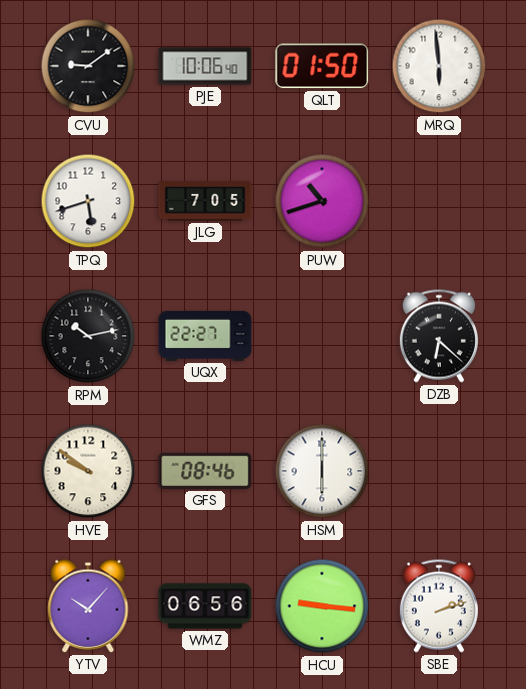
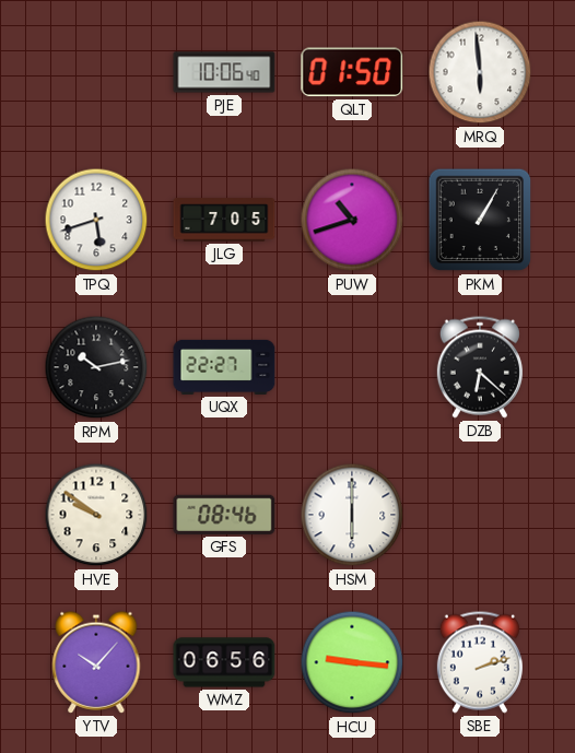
CVU: 9:09 -> none (88, 66)
PKM: none -> 1:05 (480, 220)
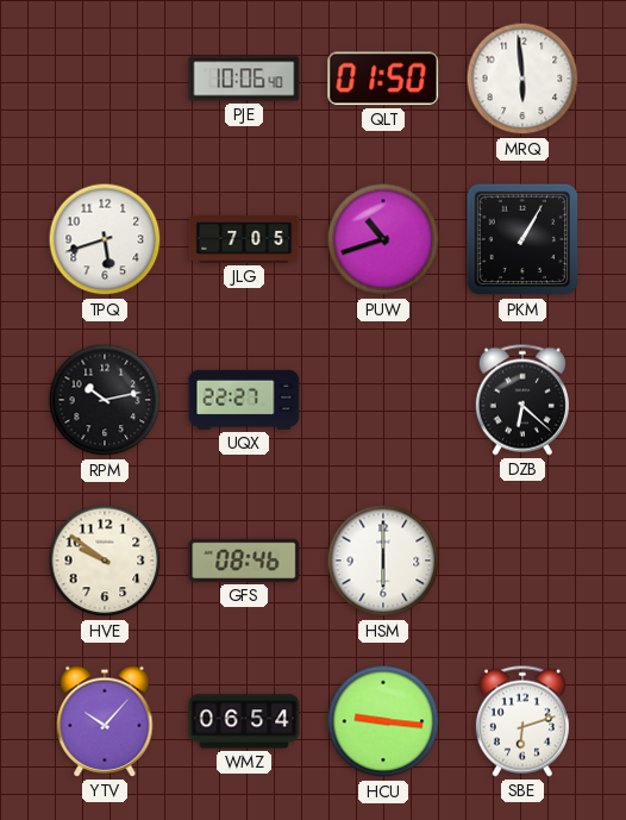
WMZ: 06:56 -> 06:54 (244, 721)
SBE: 2:12 -> 6:12 (522, 721)
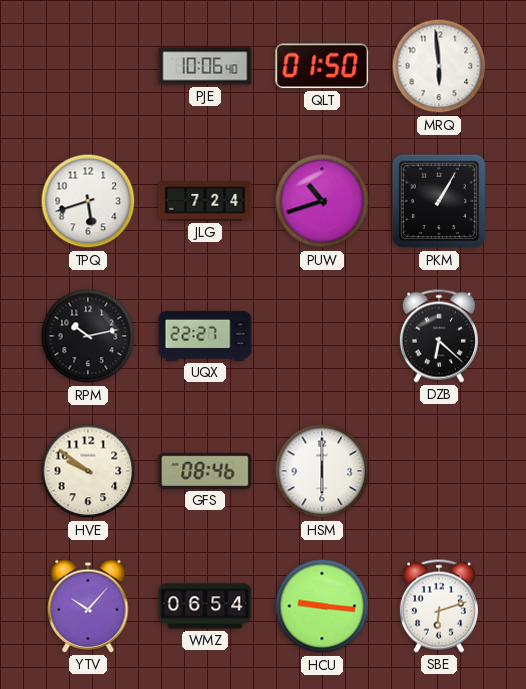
JLG: 7:05 -> 7:24 (205, 201)
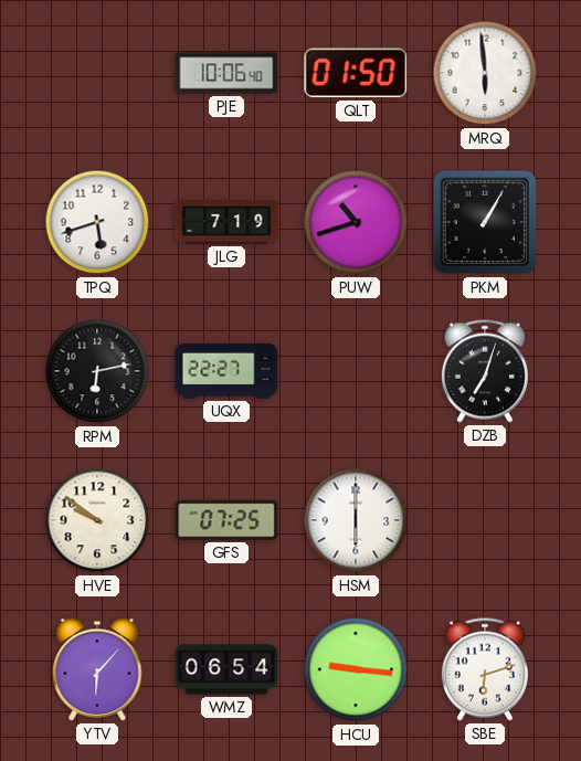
JLG: 7:24 -> 7:19 (226, 222)
RPM: 10:13 -> 6:13 (97, 371)
DZB: 6:22 -> 7:03 (485, 371)
GFS: 08:46 -> 07:25 (226, 520)
YTV: 10:07 -> 6:07 (97, 669)
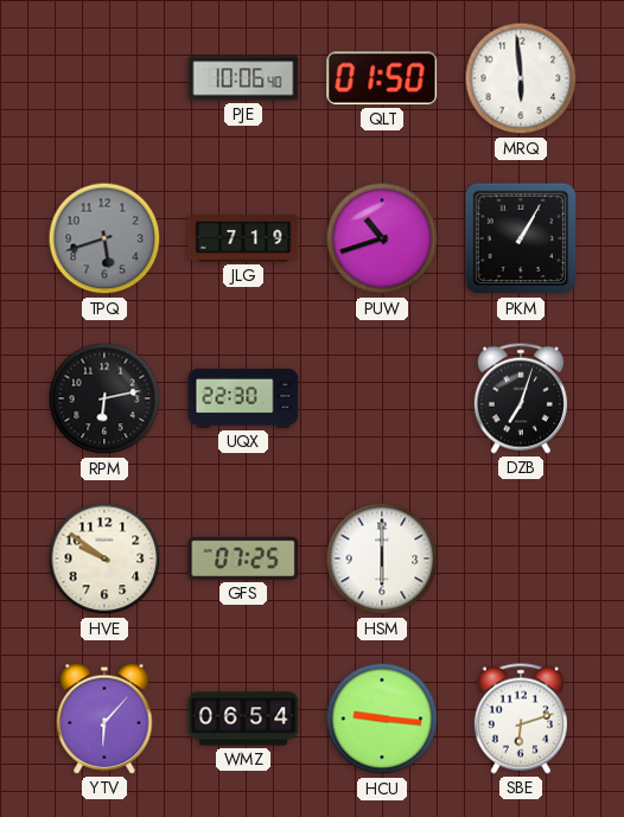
TPQ dial: white -> grey (104, 238)
UQX: 22:27 -> 22:30 (243, 398)
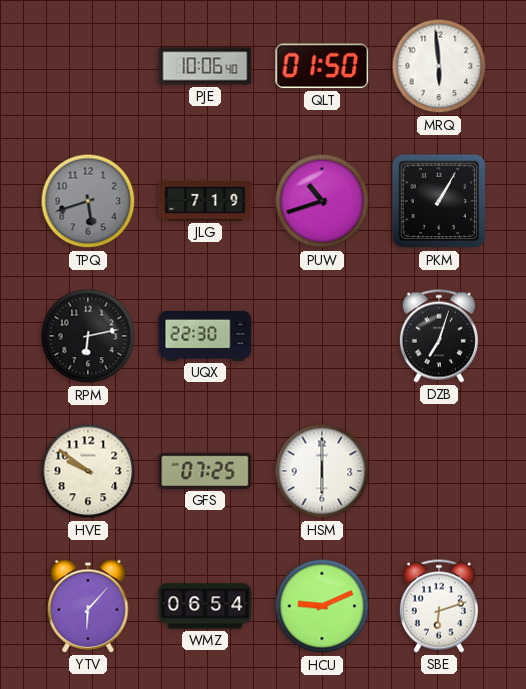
HCU: 9:16 -> 9:11 (322, 606)
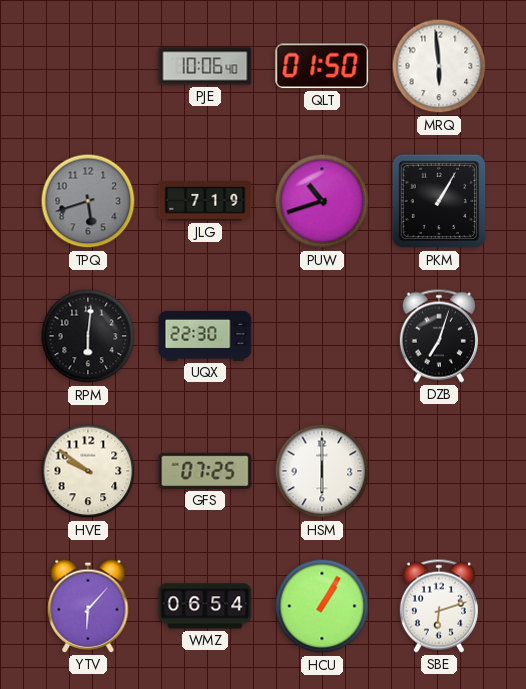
RPM: 6:13 -> 6:01 (88, 336)
HCU: 9:11 -> 1:05 (322, 606)
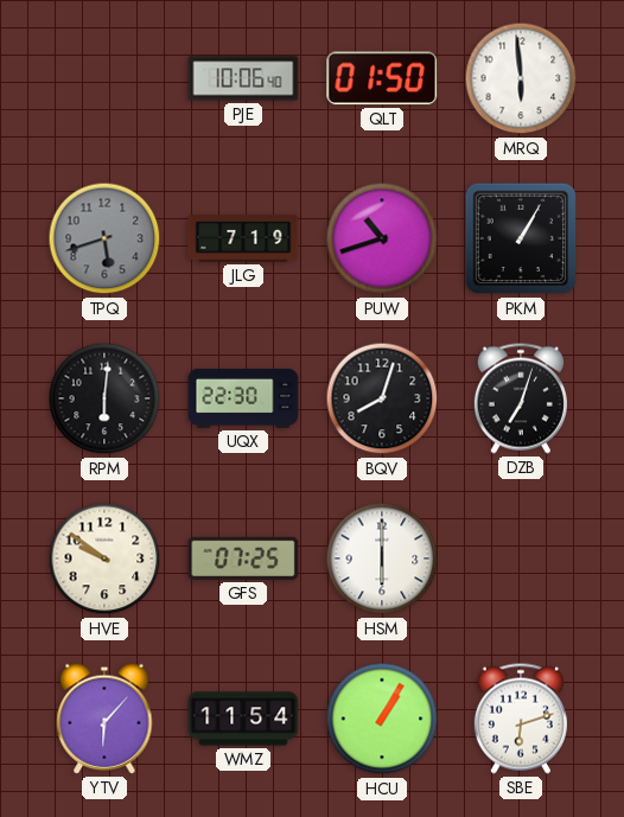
BQV: none -> 8:03 (382, 398)
WMZ: 06:54 -> 11:54 (243, 719)
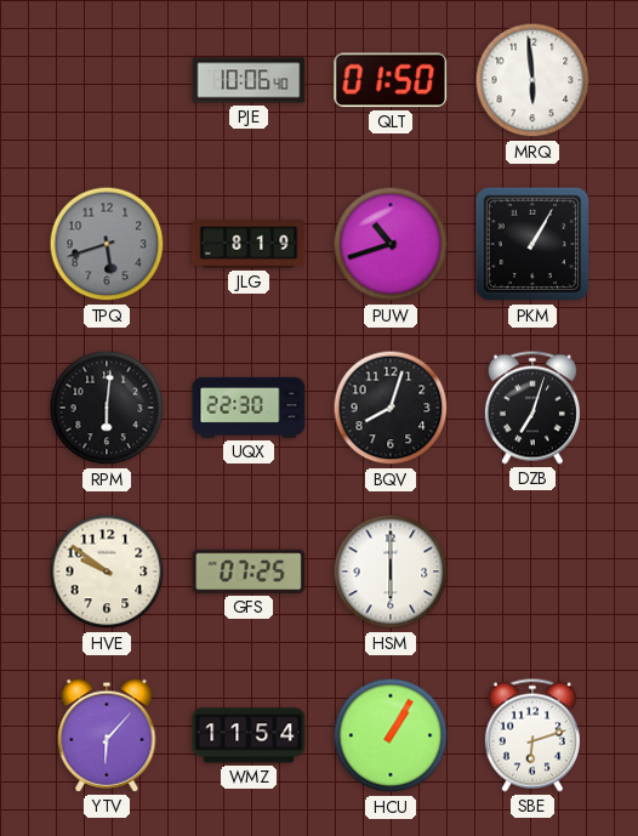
JLG: 7:19 -> 8:19 (249, 244)
